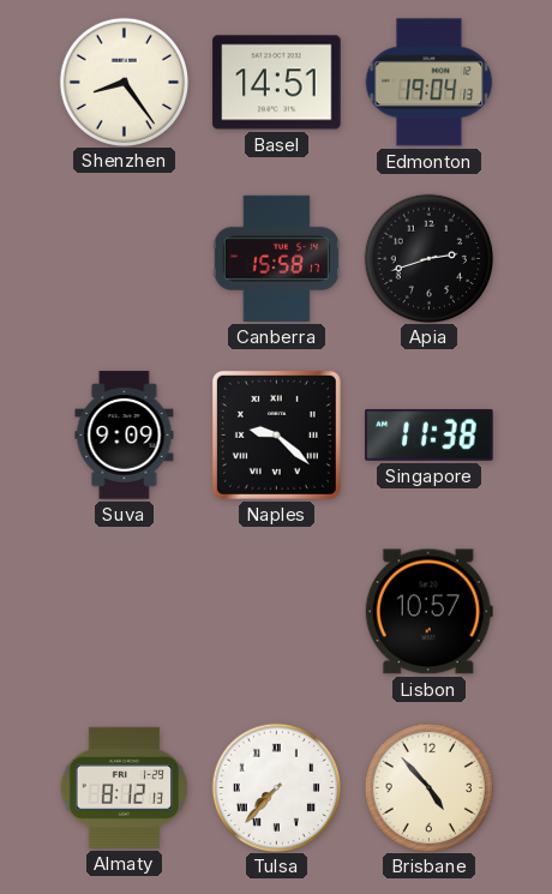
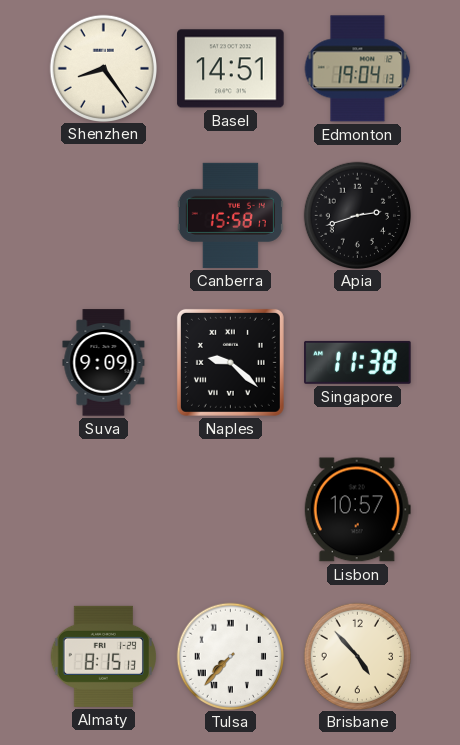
Almaty: 8:12 -> 8:15 (103, 656)
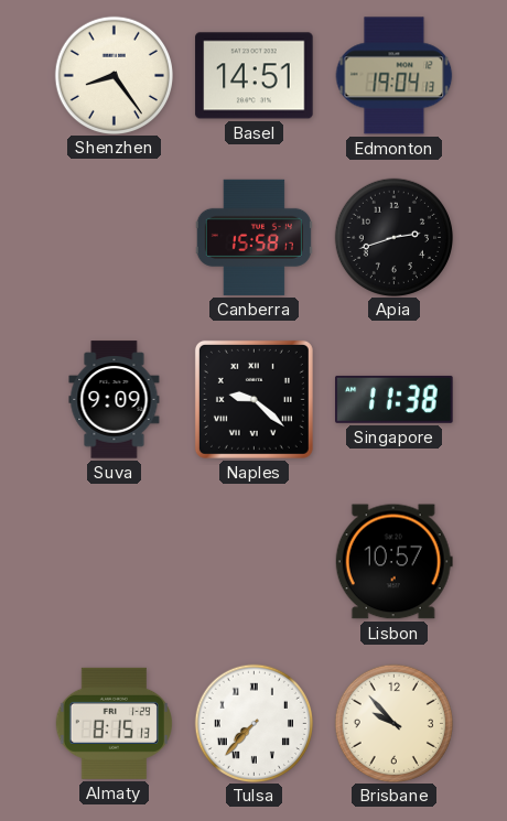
Brisbane: 4:53 -> 9:53 (393, 723)
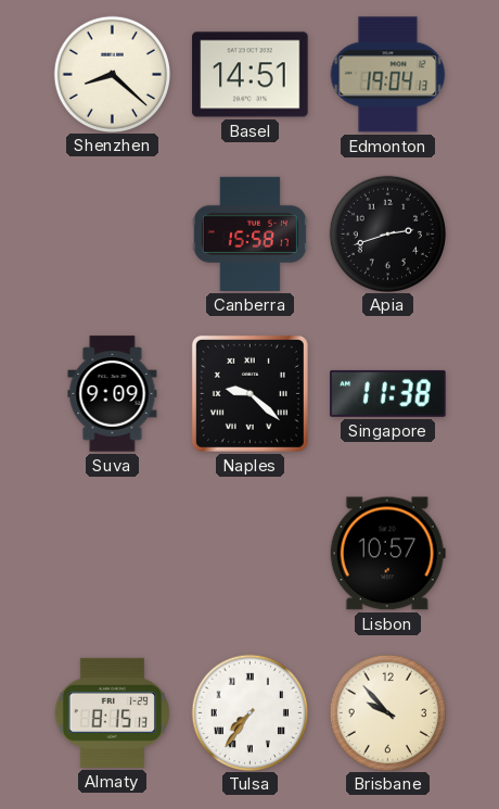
Shenzhen: 8:24 -> 8:22 (112, 74)
Tulsa: 7:37 -> 7:36 (250, 712)
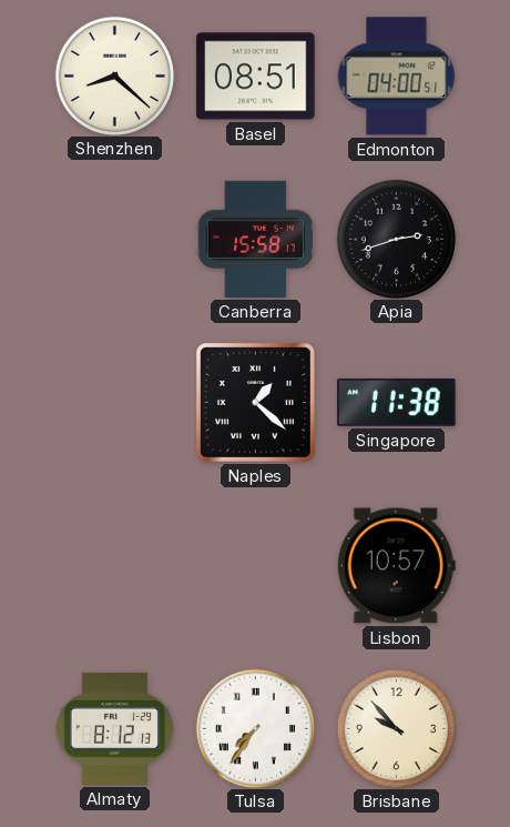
Basel: 14:51 -> 08:51 (256, 77)
Edmonton: 19:04 -> 04:00 (397, 77)
Suva: 9:09 -> none (113, 394)
Naples: 9:22 -> 1:22 (255, 402)
Almaty: 8:15 -> 8:12 (114, 728)
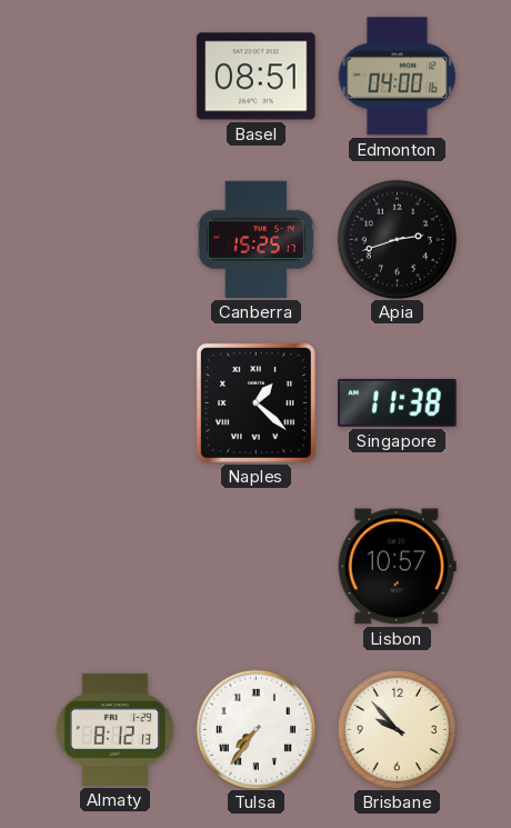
Shenzhen: 8:22 -> none (114, 75)
Edmonton: 04:00:51 -> 04:00:16 (398, 77)
Canberra: 15:58 -> 15:25 (255, 239)
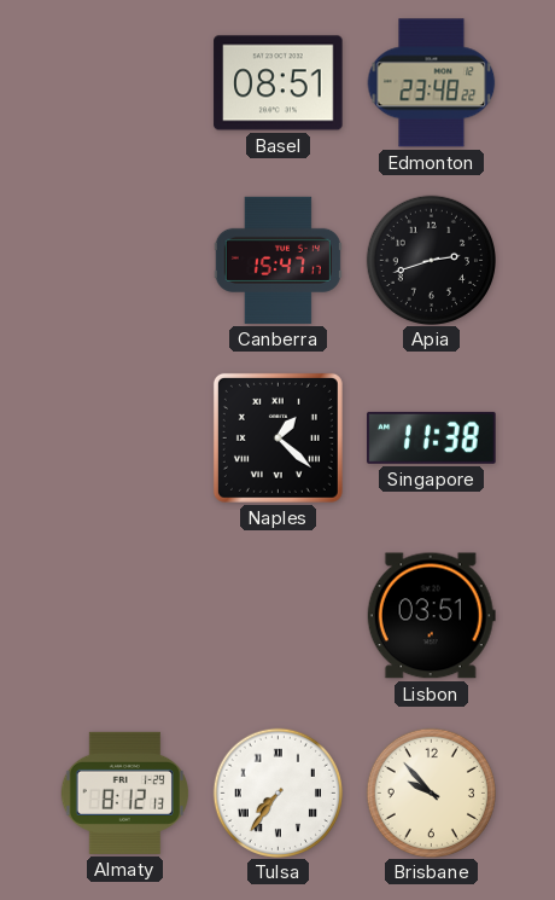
Edmonton: 04:00 -> 23:48 (432, 83)
Canberra: 15:25 -> 15:47 (277, 260)
Lisbon: 10:57 -> 03:51 (431, 616)
